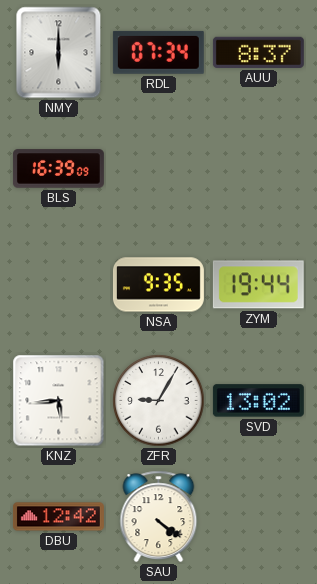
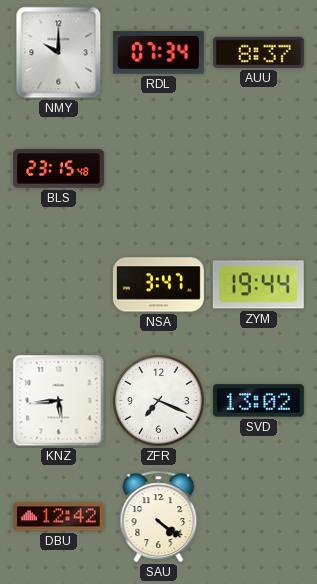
NMY: 6:00 -> 10:00 (59, 53)
BLS: 16:39 -> 23:15 (58, 169)
NSA: 9:35 -> 3:47 (158, 285)
ZFR: 9:05 -> 7:19 (159, 401)
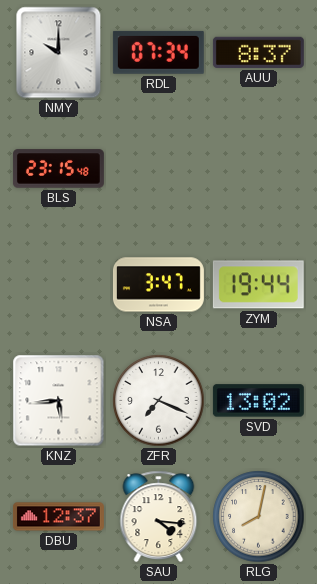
DBU: 12:42 -> 12:37 (58, 517)
SAU: 4:21 -> 4:16 (159, 517)
RLG: none -> 8:02 (259, 517)
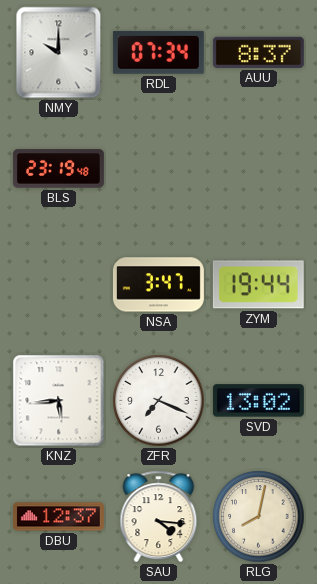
BLS: 23:15 -> 23:19 (58, 169)
